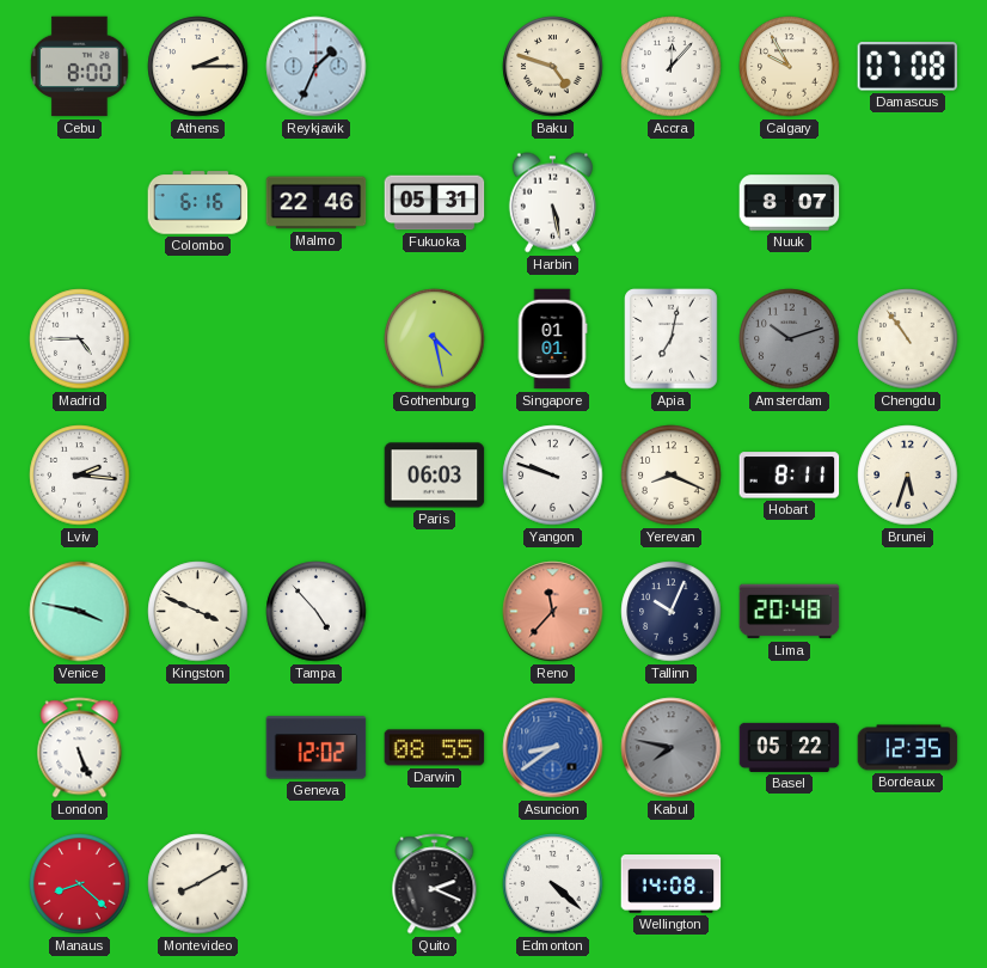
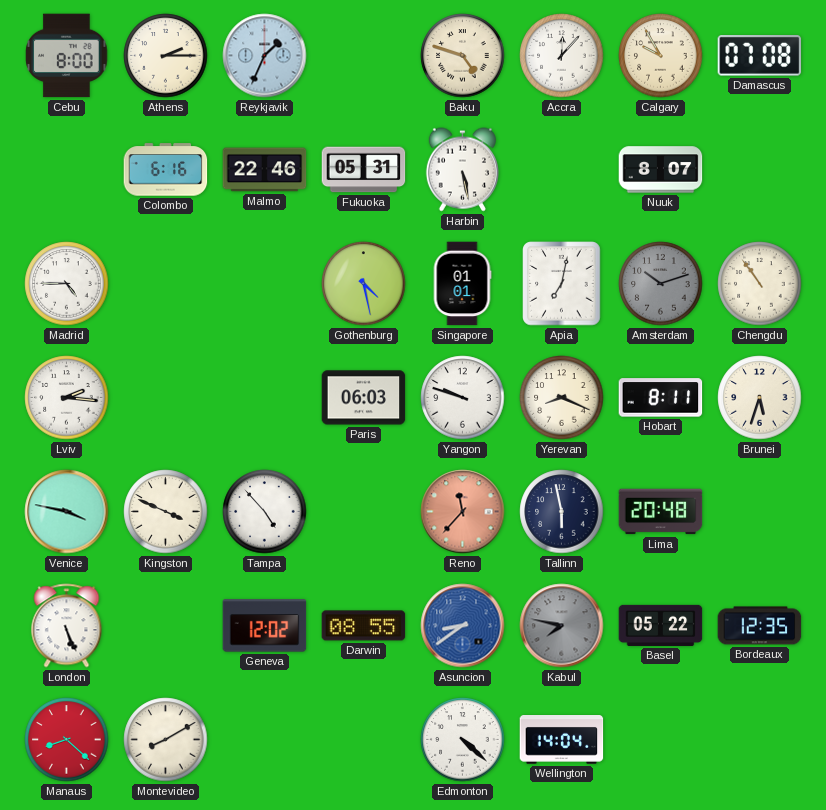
Tallinn: 10:04 -> 5:58 (562, 512)
Quito: 2:19 -> none (435, 884)
Wellington: 14:08 -> 14:04 (562, 740)
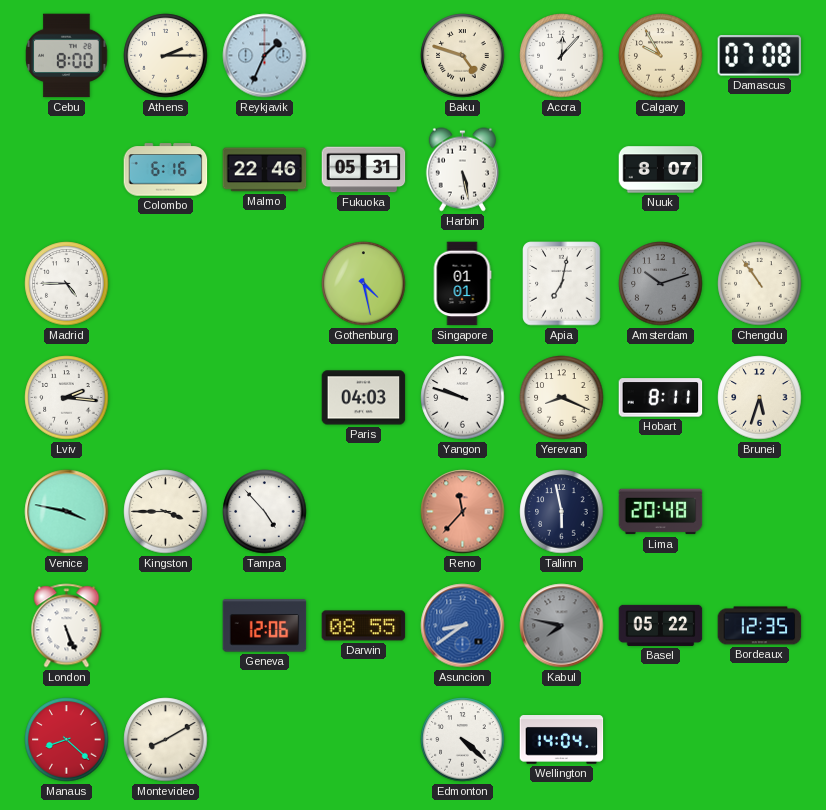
Paris: 06:03 -> 04:03 (364, 398)
Kingston: 3:49 -> 3:45 (166, 512)
Geneva: 12:02 -> 12:06 (265, 626)
